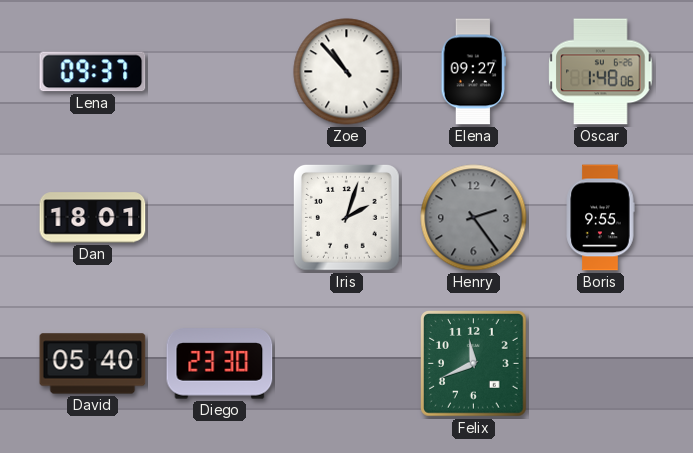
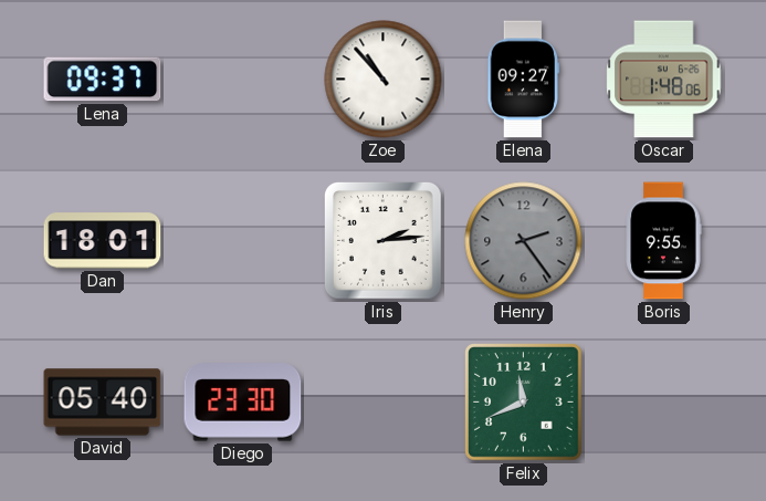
Iris: 2:03 -> 2:14 (382, 240)
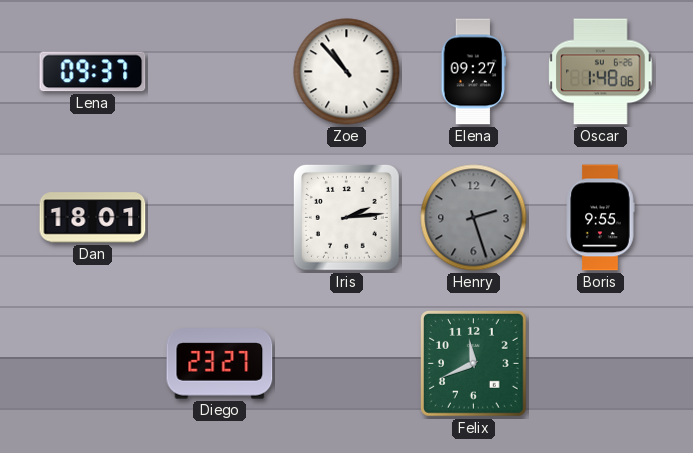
Henry: 2:24 -> 2:27 (474, 218)
David: 05:40 -> none (103, 403)
Diego: 23:30 -> 23:27 (220, 364)
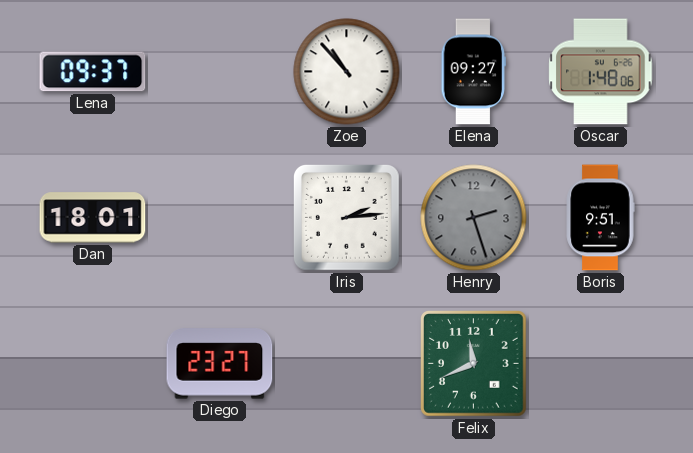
Boris: 9:55 -> 9:51 (600, 218)
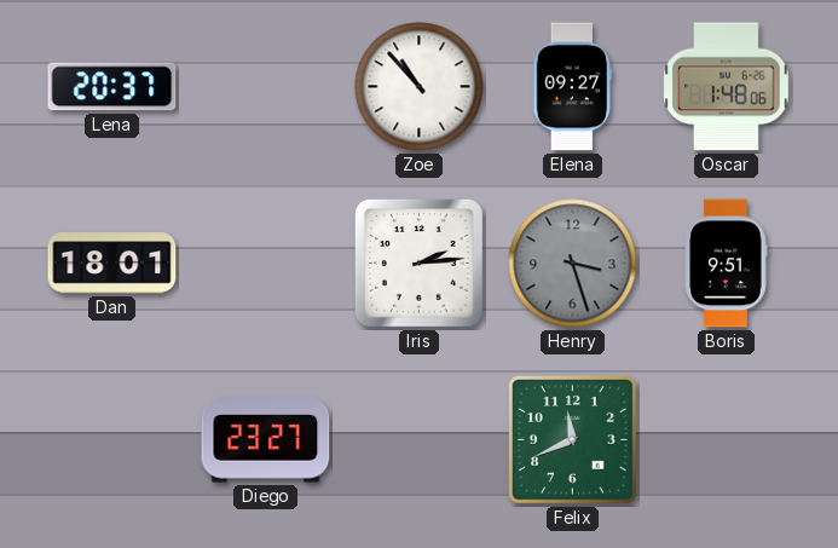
Lena: 09:37 -> 20:37 (112, 87)
Henry: 2:27 -> 3:27 (573, 264)
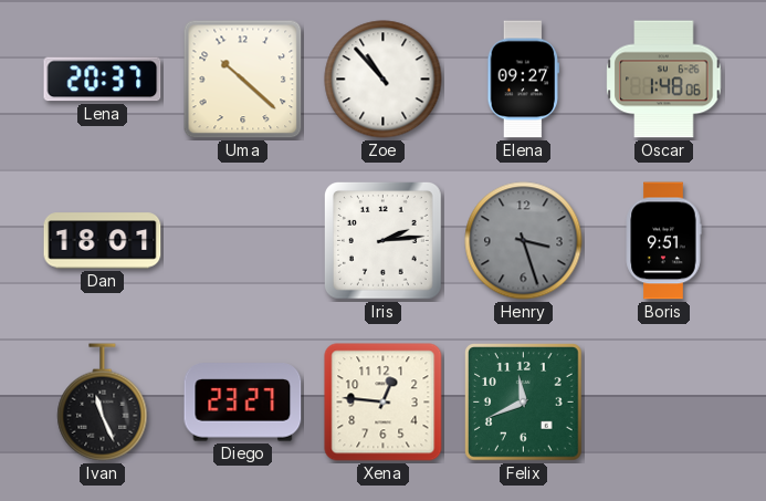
Uma: none -> 10:22 (243, 80)
Ivan: none -> 11:26 (103, 403)
Xena: none -> 12:46 (384, 403)
